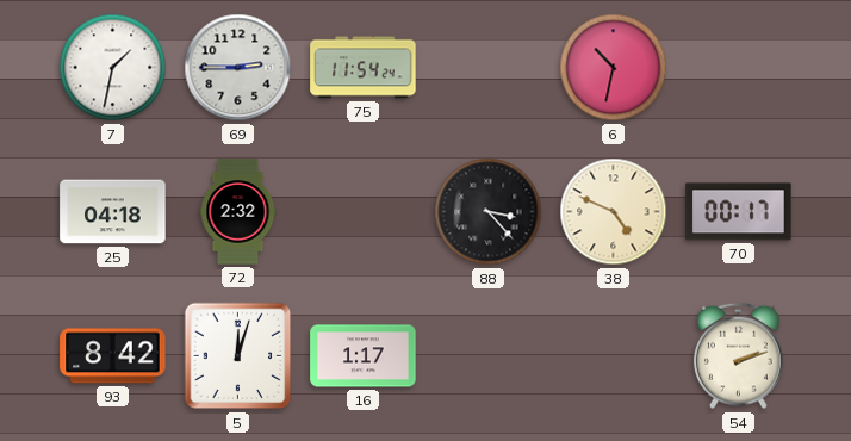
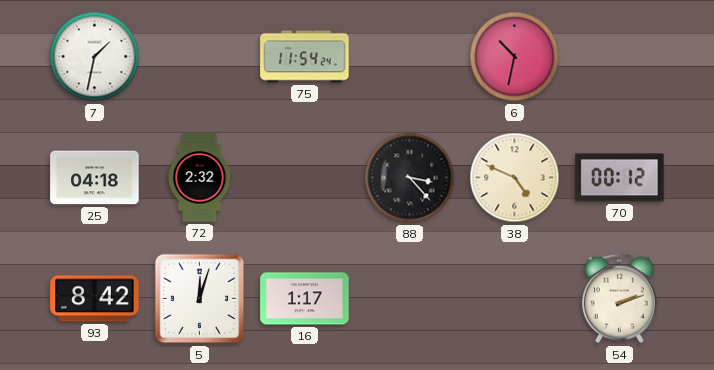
69: 2:45 -> none (238, 68)
70: 00:17 -> 00:12 (620, 178)
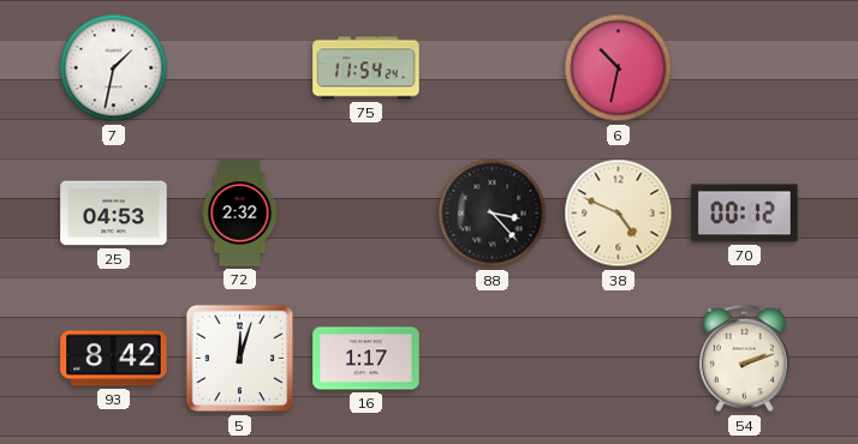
25: 04:18 -> 04:53 (114, 214)
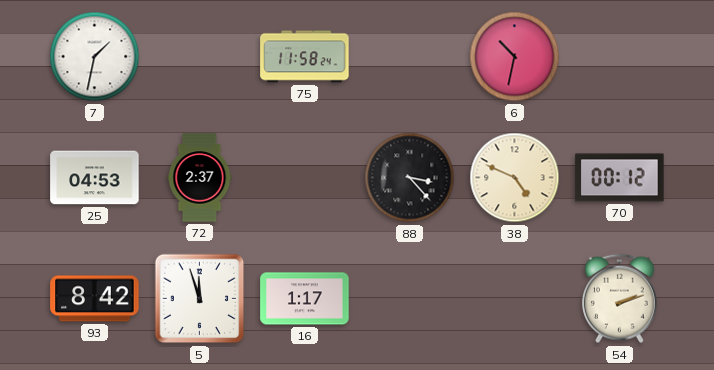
75: 11:54 -> 11:58 (305, 57)
72: 2:32 -> 2:37 (200, 178)
5: 12:03 -> 11:57 (200, 299)
